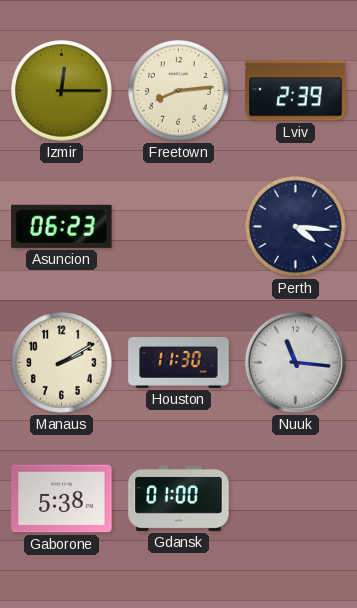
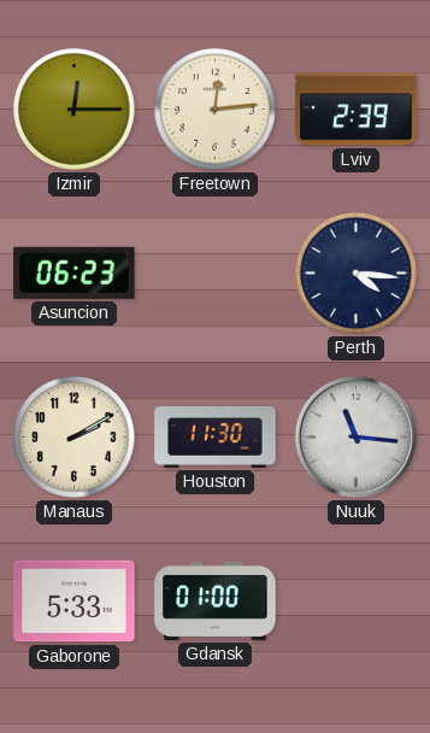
Freetown: 8:14 -> 12:14 (216, 110)
Gaborone: 5:38 -> 5:33 (75, 602)
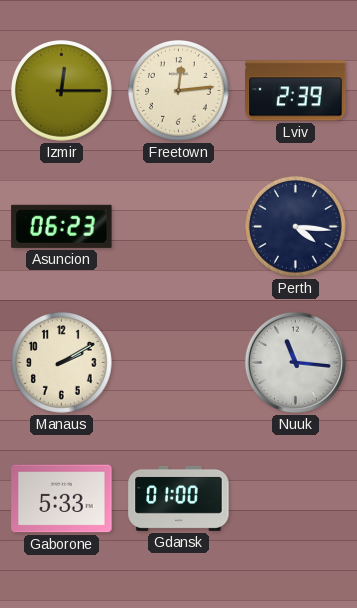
Houston: 11:30 -> none (216, 438)
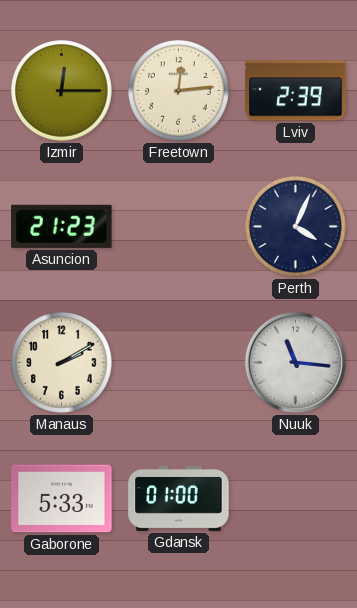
Asuncion: 06:23 -> 21:23 (62, 226)
Perth: 4:16 -> 4:04 (296, 227)
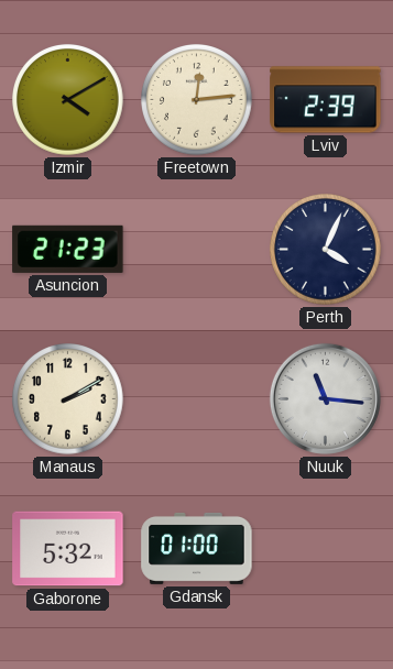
Izmir: 12:15 -> 4:10 (68, 100)
Gaborone: 5:33 -> 5:32 (68, 549)
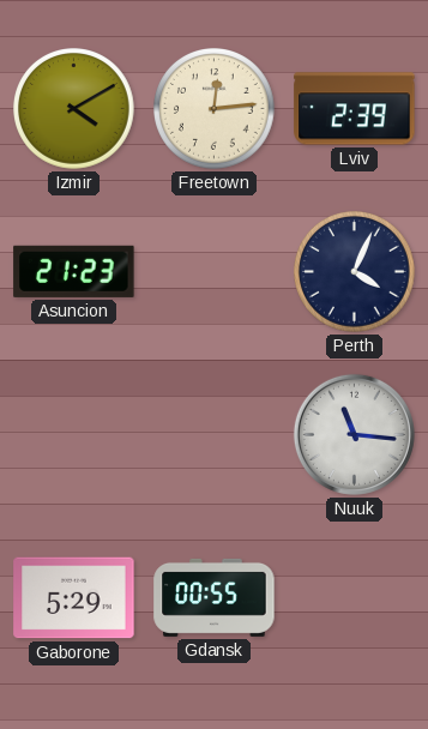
Manaus: 2:10 -> none (68, 399)
Gaborone: 5:32 -> 5:29 (74, 598)
Gdansk: 01:00 -> 00:55 (215, 597)
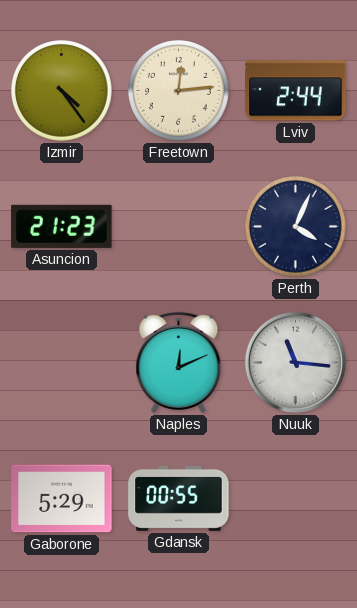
Izmir: 4:10 -> 4:24 (62, 91)
Lviv: 2:39 -> 2:44 (296, 91)
Naples: none -> 12:11 (179, 362)
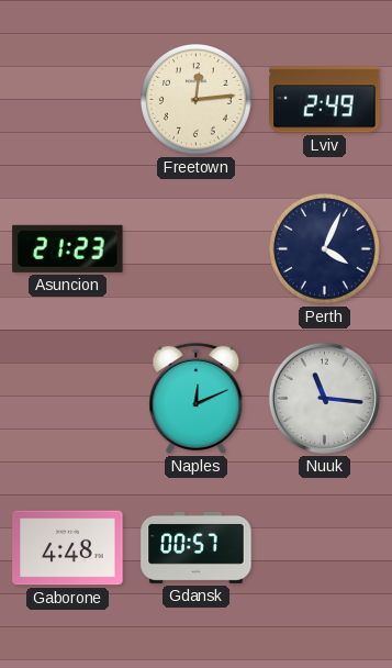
Izmir: 4:24 -> none (62, 91)
Lviv: 2:44 -> 2:49 (325, 100)
Gaborone: 5:29 -> 4:48 (68, 548)
Gdansk: 00:55 -> 00:57 (197, 547)
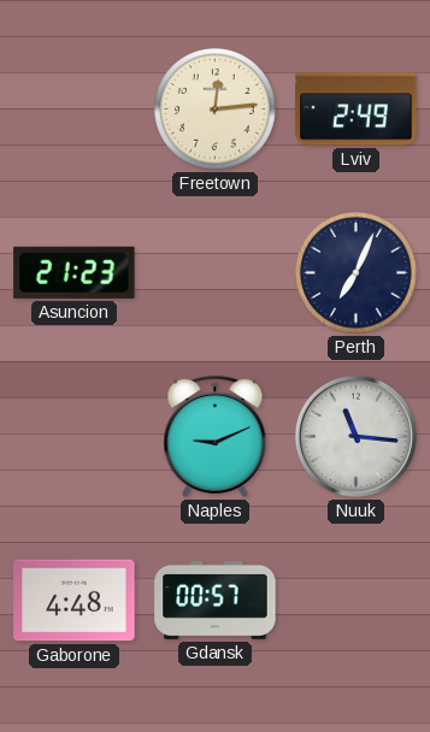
Perth: 4:04 -> 7:04 (357, 273)
Naples: 12:11 -> 9:11 (216, 436)
